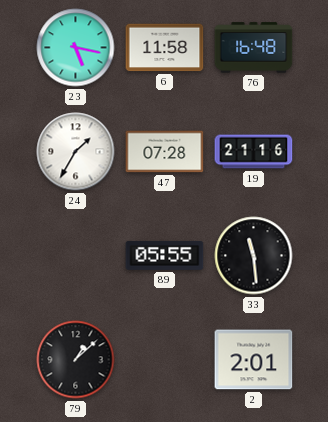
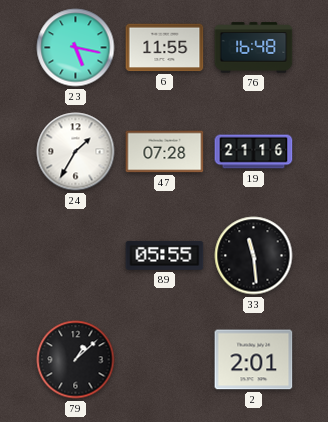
6: 11:58 -> 11:55 (165, 48)
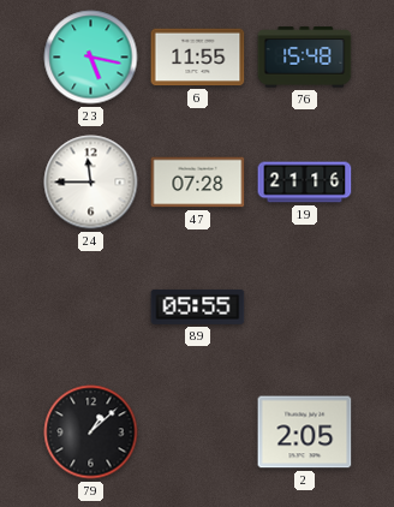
76: 16:48 -> 15:48 (305, 58)
24: 1:35 -> 11:45 (91, 183)
33: 11:29 -> none (254, 256)
2: 2:01 -> 2:05 (305, 433)
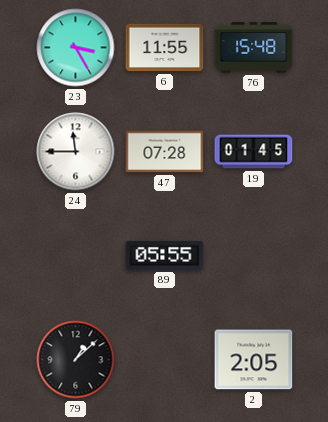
23: 5:17 -> 3:25 (76, 48)
19: 21:16 -> 01:45 (254, 152)
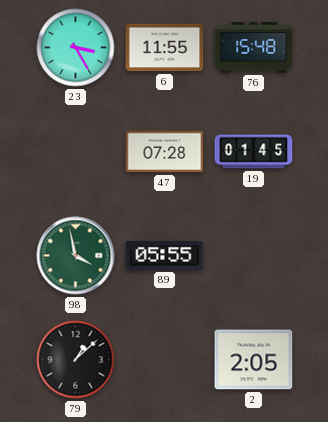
24: 11:45 -> none (76, 152)
98: none -> 3:58 (76, 256)
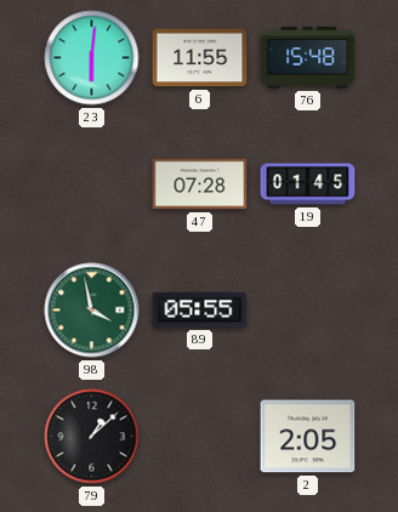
23: 3:25 -> 6:01 (92, 58)
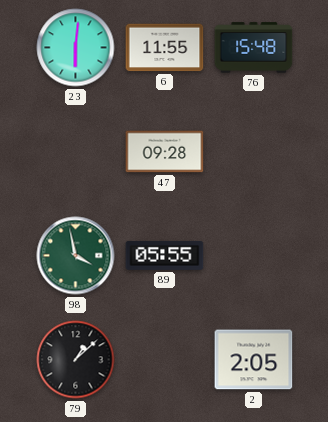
47: 07:28 -> 09:28 (165, 152)
19: 01:45 -> none (308, 184)
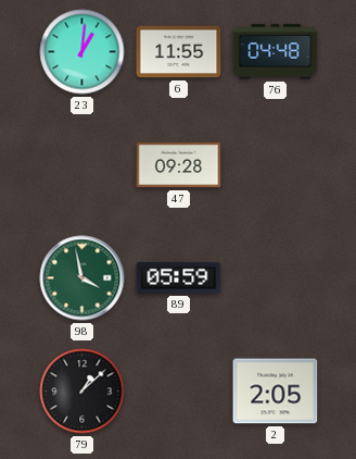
23: 6:01 -> 1:01 (82, 52)
76: 15:48 -> 04:48 (276, 52)
89: 05:55 -> 05:59 (179, 277)
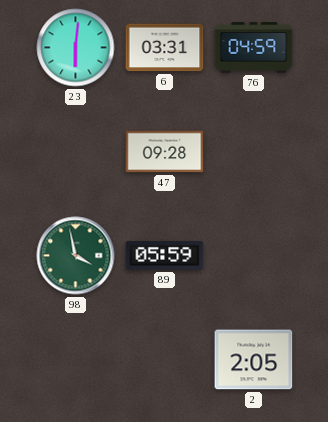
23: 1:01 -> 6:01 (76, 48)
6: 11:55 -> 03:31 (165, 48)
76: 04:48 -> 04:59 (254, 48)
79: 1:08 -> none (82, 392)
